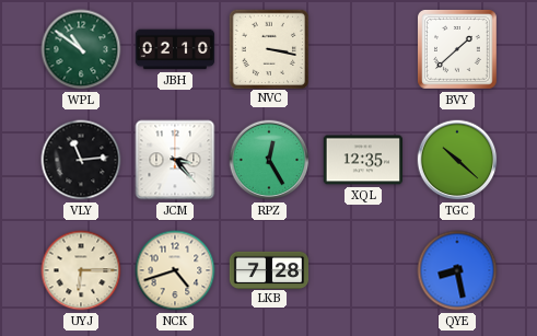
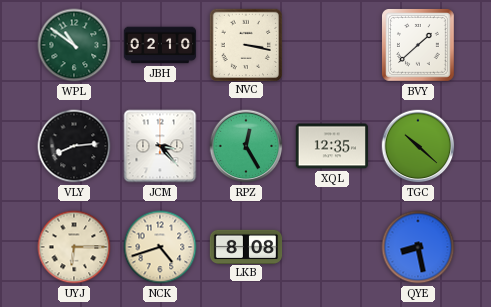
VLY: 11:14 -> 8:14 (74, 146)
LKB: 7:28 -> 8:08 (246, 246)
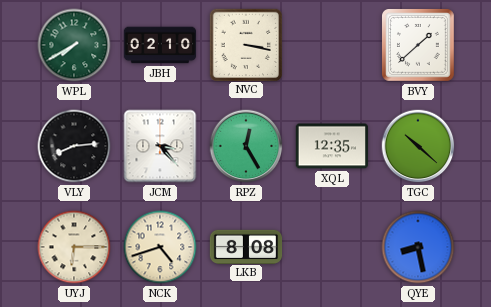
WPL: 10:51 -> 7:40 (74, 45)
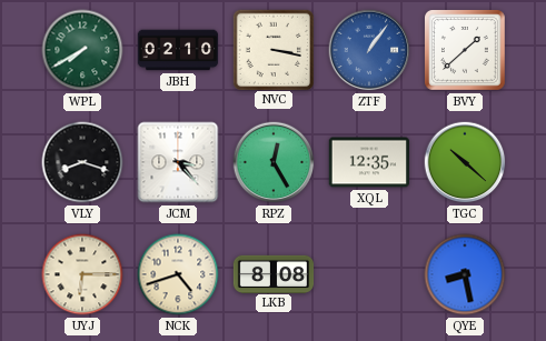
ZTF: none -> 1:06 (369, 50)
VLY: 8:14 -> 8:18 (82, 162)
